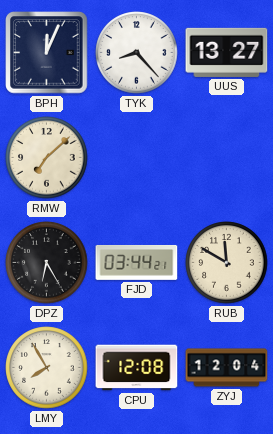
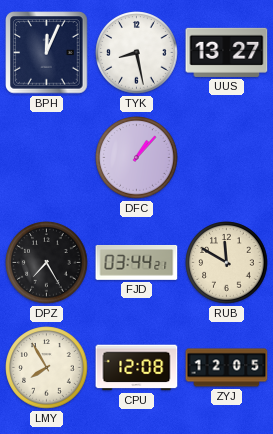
TYK: 8:23 -> 8:28 (137, 53)
RMW: 7:08 -> none (47, 158)
DFC: none -> 1:07 (137, 158)
DPZ: 6:25 -> 7:25 (47, 263)
ZYJ: 12:04 -> 12:05 (227, 368)
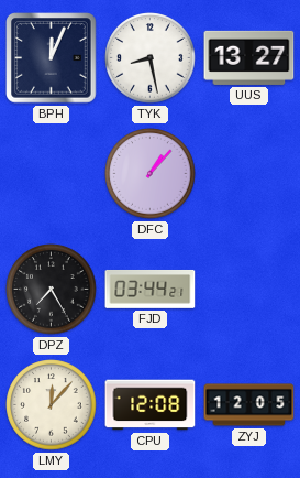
RUB: 11:50 -> none (227, 263)
LMY: 7:55 -> 12:07 (52, 405)
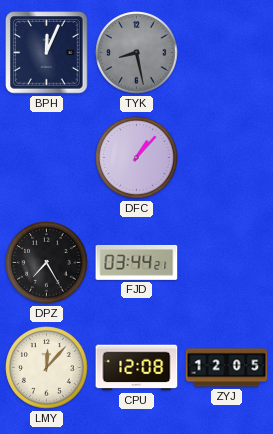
TYK dial: white -> grey (137, 53)
UUS: 13:27 -> none (249, 57)
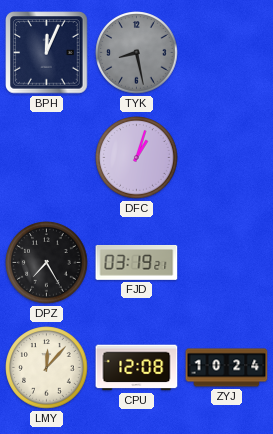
DFC: 1:07 -> 1:03 (137, 158)
FJD: 03:44 -> 03:19 (137, 262)
ZYJ: 12:05 -> 10:24 (227, 368)
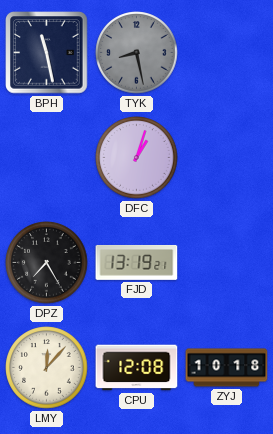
BPH: 12:04 -> 11:28 (47, 53)
FJD: 03:19 -> 13:19 (137, 262)
ZYJ: 10:24 -> 10:18 (227, 368)
